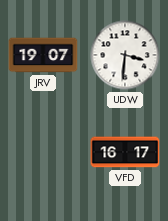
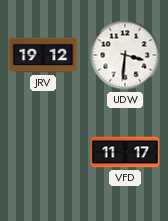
JRV: 19:07 -> 19:12 (43, 55)
VFD: 16:17 -> 11:17 (125, 152)
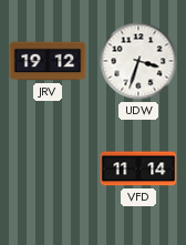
UDW: 3:31 -> 3:33 (138, 61)
VFD: 11:17 -> 11:14 (138, 169)
